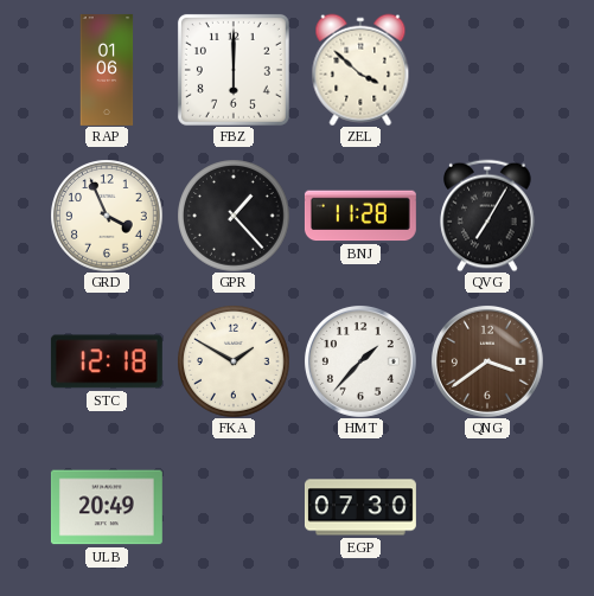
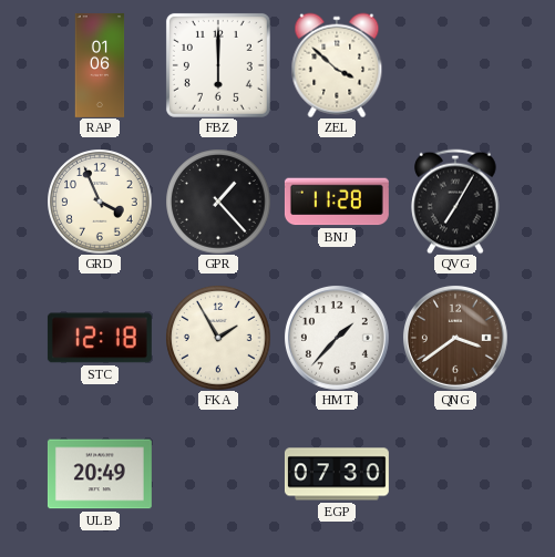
FKA: 1:50 -> 1:55 (218, 338)
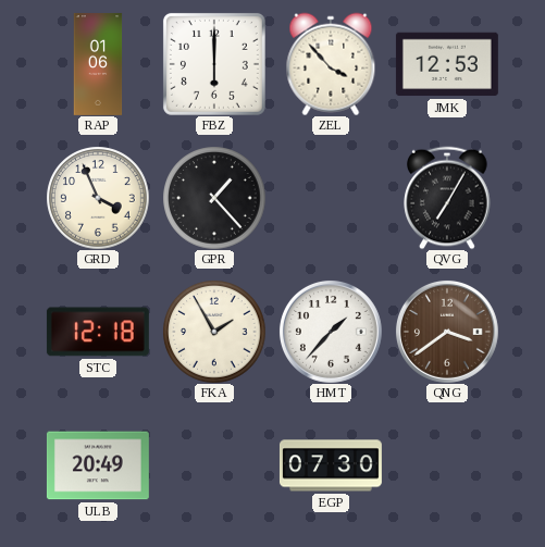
ZEL: 3:52 -> 3:53 (331, 64)
JMK: none -> 12:53 (447, 64)
BNJ: 11:28 -> none (337, 202)
